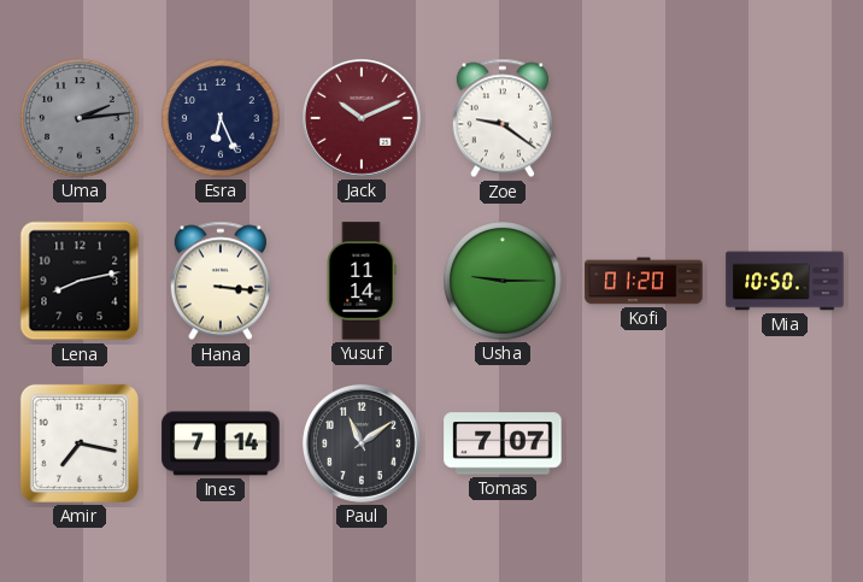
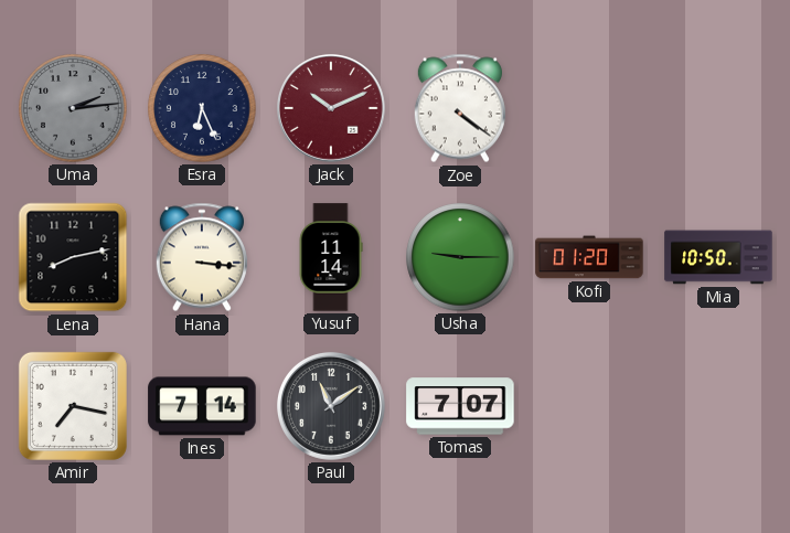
Zoe: 9:21 -> 4:21 (460, 108)
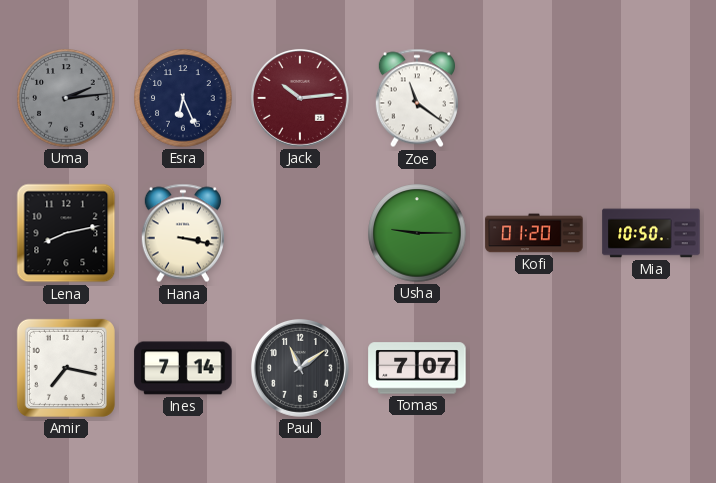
Jack: 10:11 -> 10:14 (300, 98)
Zoe: 4:21 -> 11:21 (417, 98)
Hana: 3:16 -> 3:17 (183, 233)
Yusuf: 11:14 -> none (331, 257)
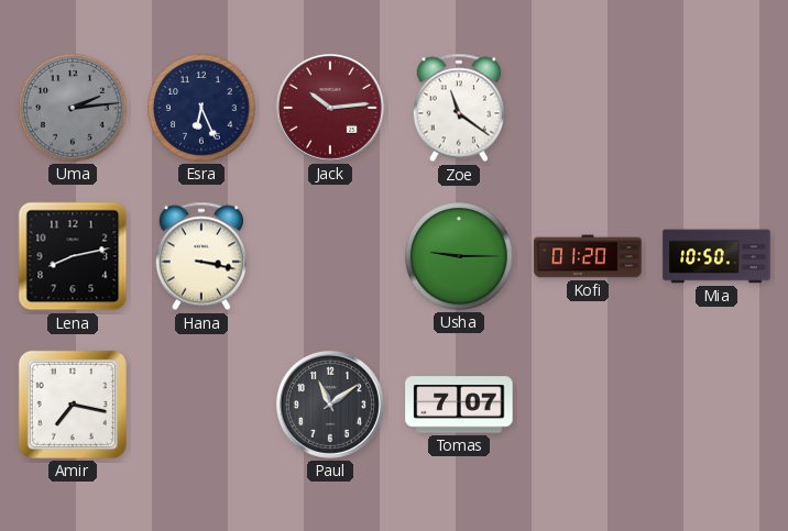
Ines: 7:14 -> none (183, 368)
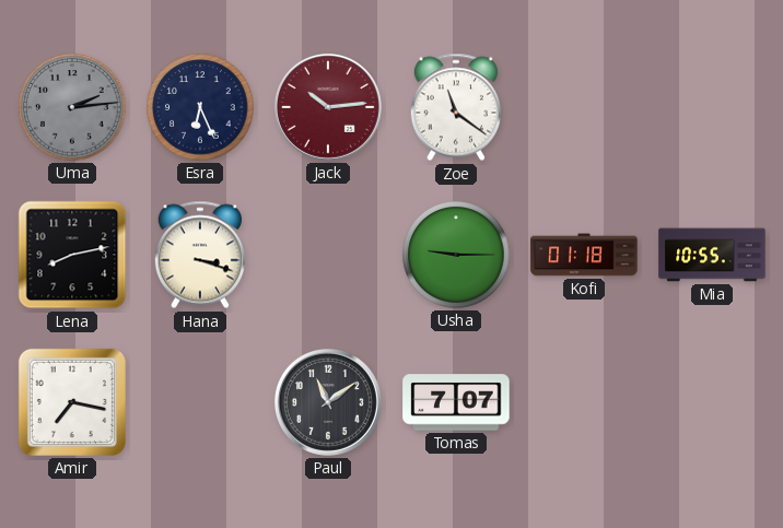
Hana: 3:17 -> 3:18 (200, 255)
Kofi: 01:20 -> 01:18 (584, 255)
Mia: 10:50 -> 10:55 (712, 255)
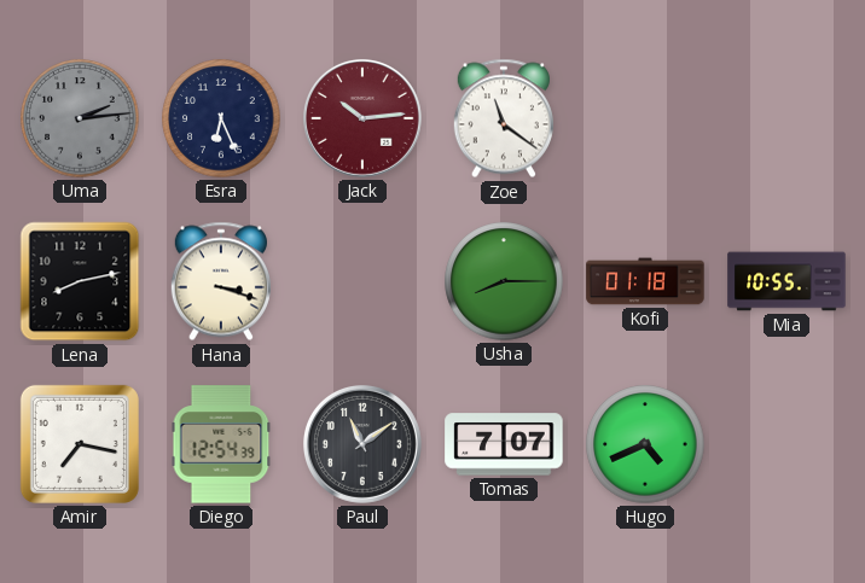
Usha: 9:15 -> 8:15 (504, 281)
Diego: none -> 12:54 (221, 444)
Hugo: none -> 4:41 (645, 444)
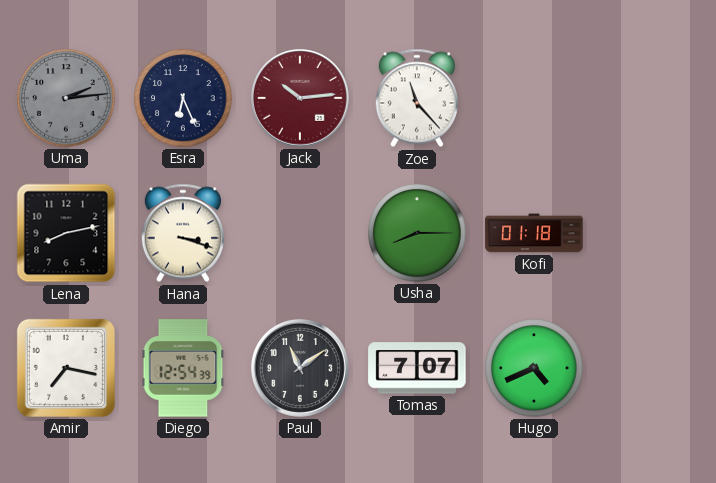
Zoe: 11:21 -> 11:23 (417, 98)
Mia: 10:55 -> none (786, 281)
